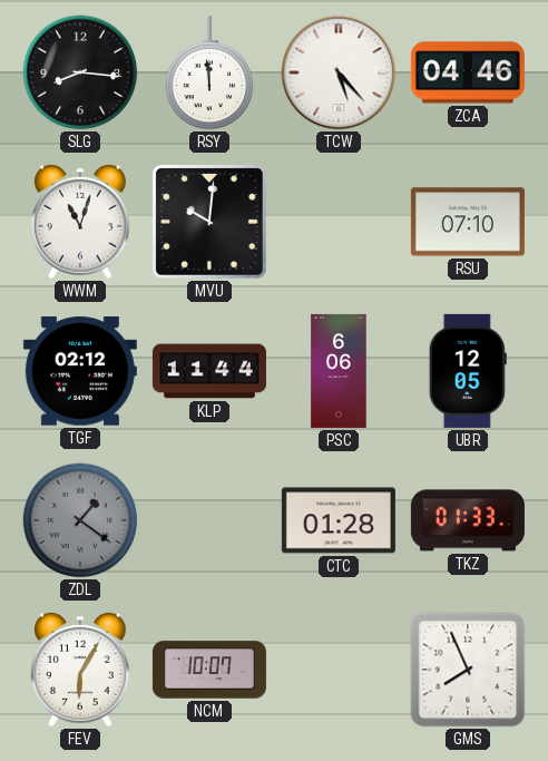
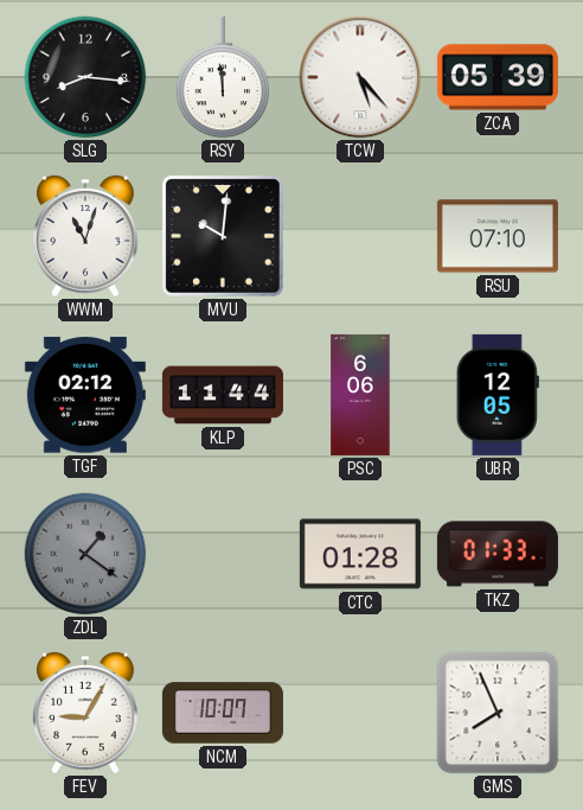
ZCA: 04:46 -> 05:39 (498, 77)
FEV: 6:05 -> 9:05 (87, 713)
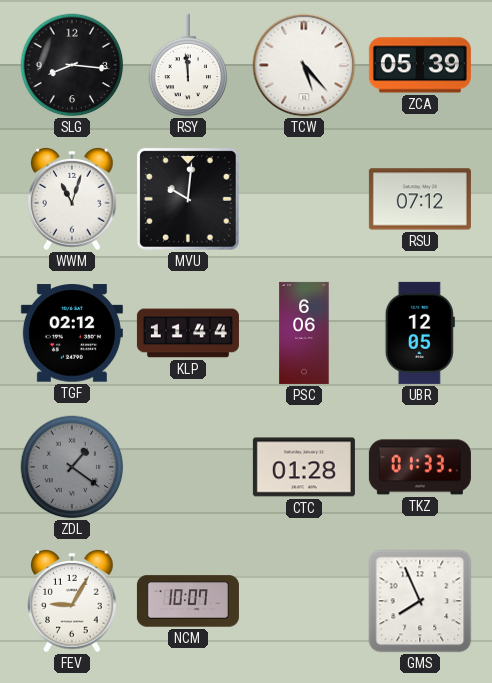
RSU: 07:10 -> 07:12 (420, 199)
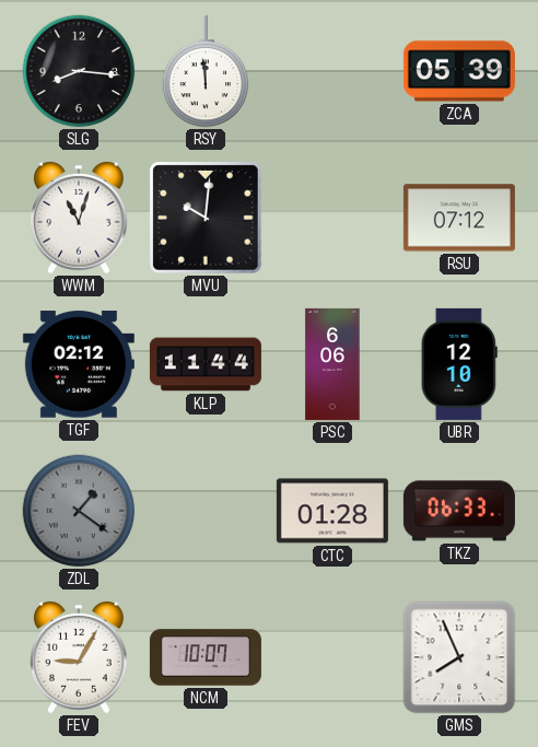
TCW: 5:23 -> none (304, 65)
UBR: 12:05 -> 12:10 (459, 364)
TKZ: 01:33 -> 06:33 (459, 511)
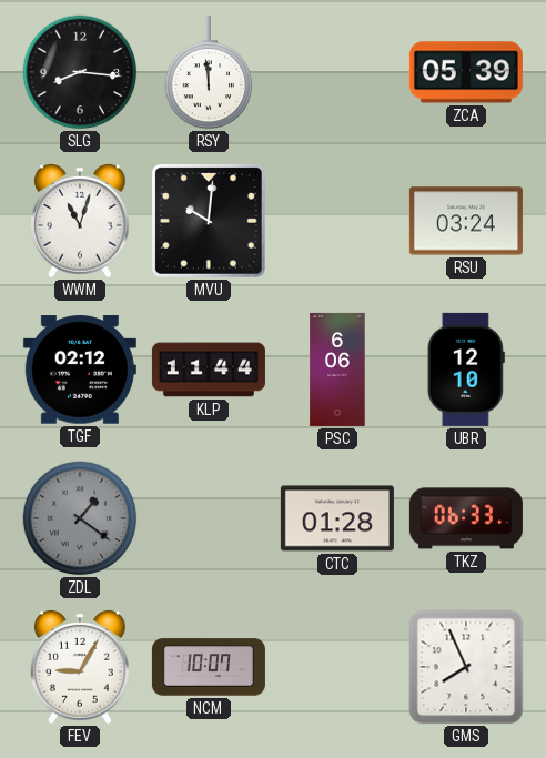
RSU: 07:12 -> 03:24 (466, 221)
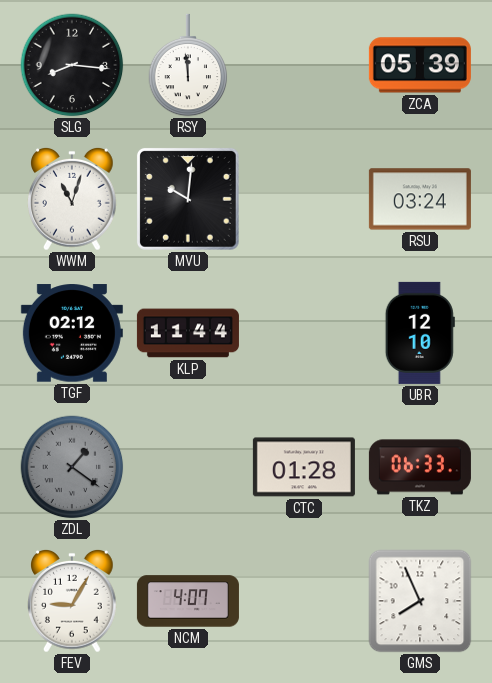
PSC: 6:06 -> none (337, 370)
NCM: 10:07 -> 4:07 (188, 601)
